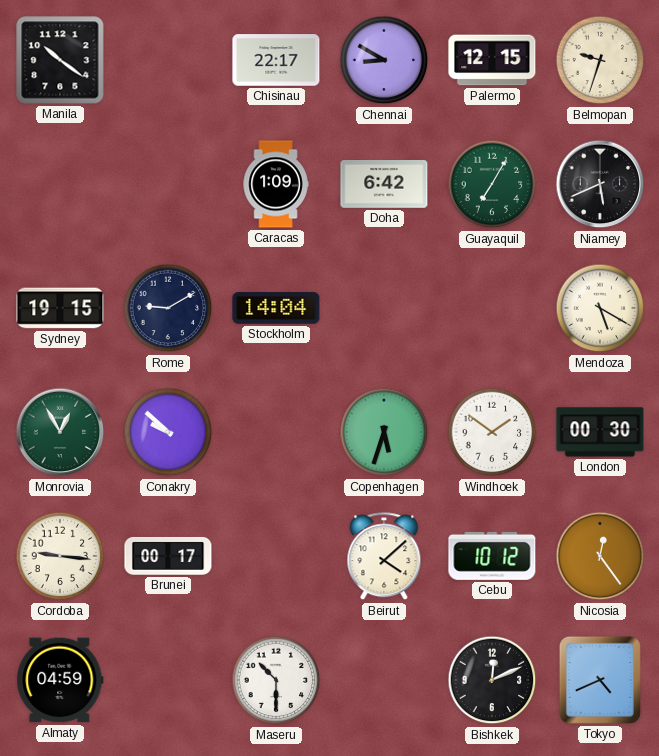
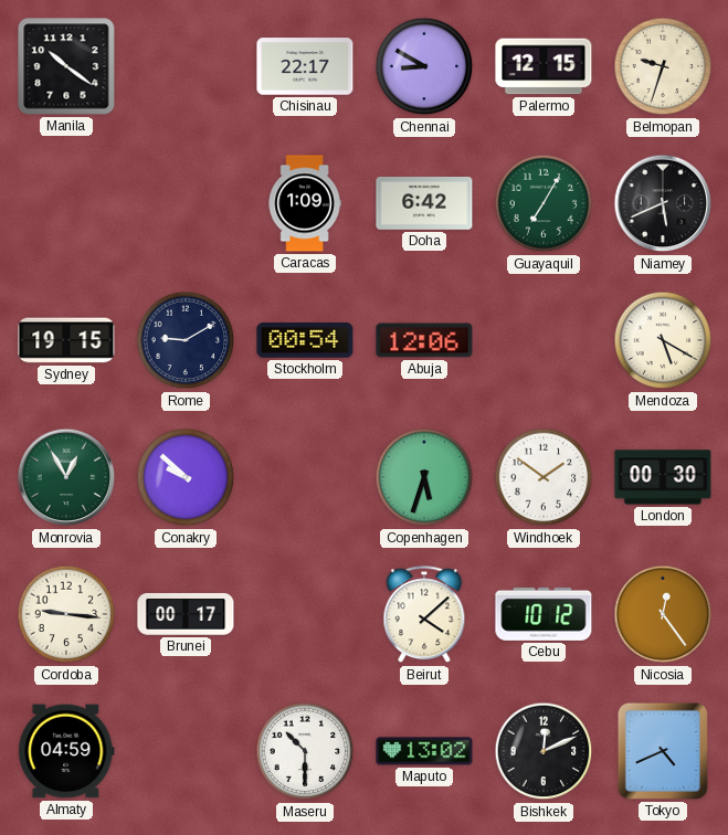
Stockholm: 14:04 -> 00:54 (305, 340)
Abuja: none -> 12:06 (424, 340)
Maputo: none -> 13:02 (424, 751)
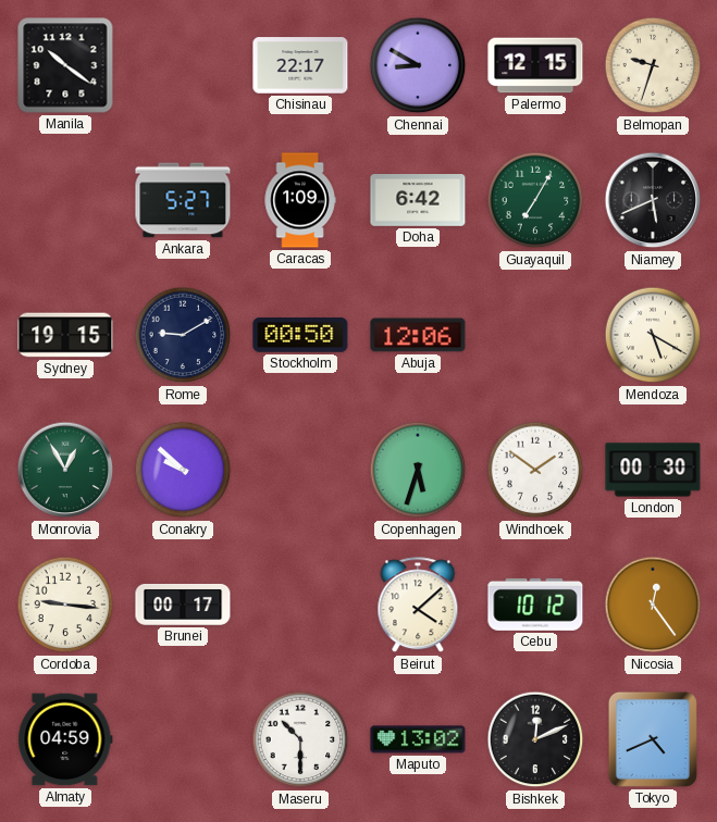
Ankara: none -> 5:27 (183, 200)
Stockholm: 00:54 -> 00:50 (300, 335)
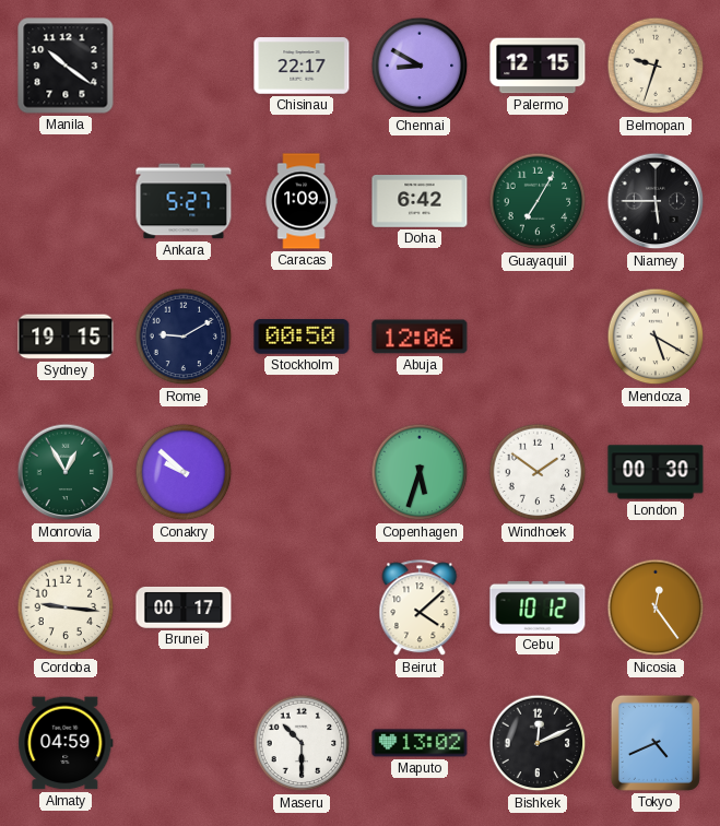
Niamey: 5:41 -> 5:45 (656, 201)
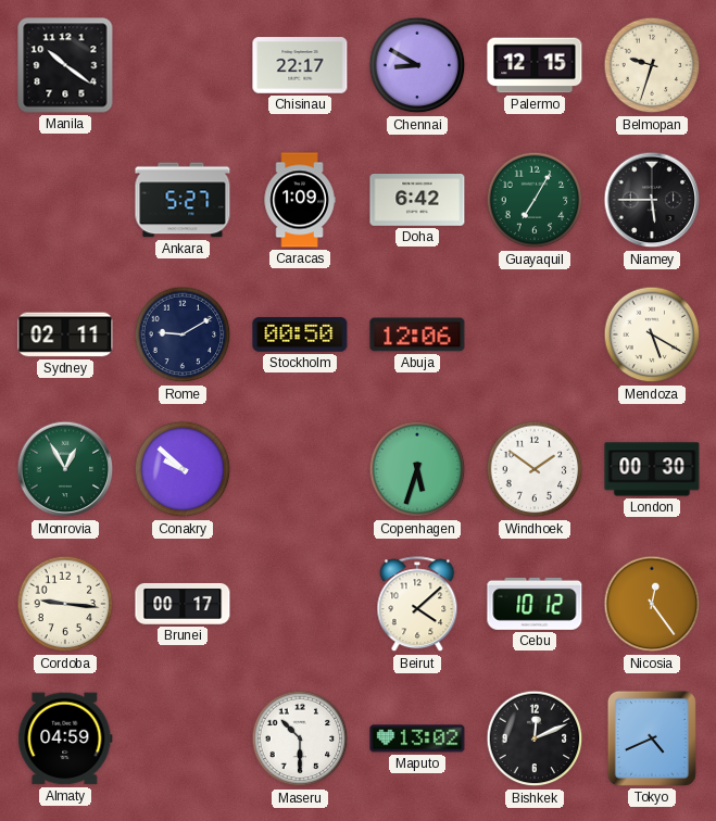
Sydney: 19:15 -> 02:11 (65, 334)
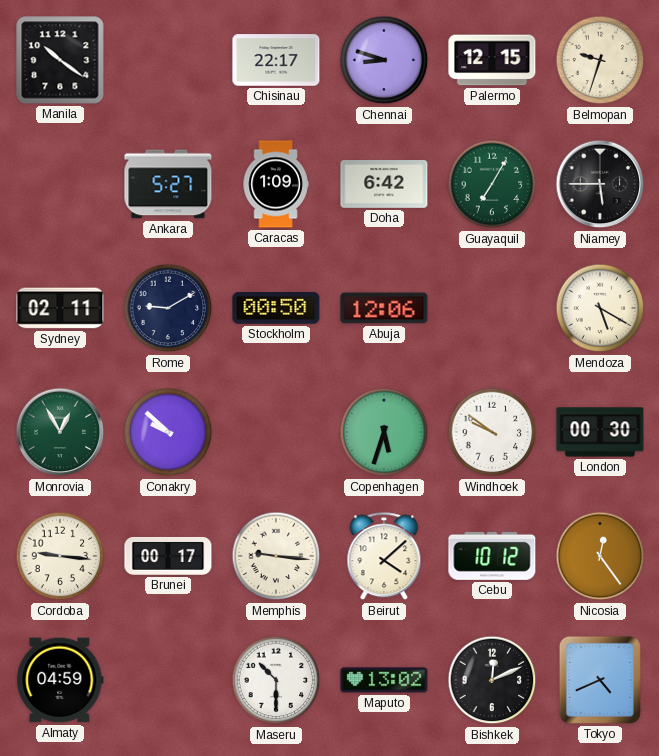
Chennai: 8:50 -> 8:48 (384, 60)
Windhoek: 1:51 -> 9:51 (492, 432)
Memphis: none -> 9:16 (276, 556)
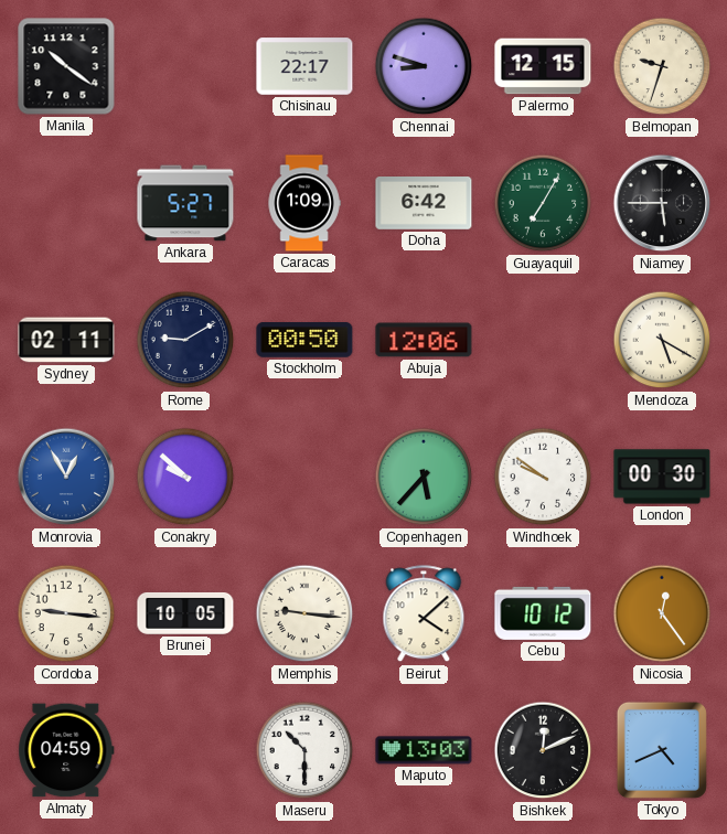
Monrovia dial: green -> blue (66, 477)
Copenhagen: 5:33 -> 5:37 (424, 477)
Brunei: 00:17 -> 10:05 (185, 613)
Maputo: 13:02 -> 13:03 (424, 750)
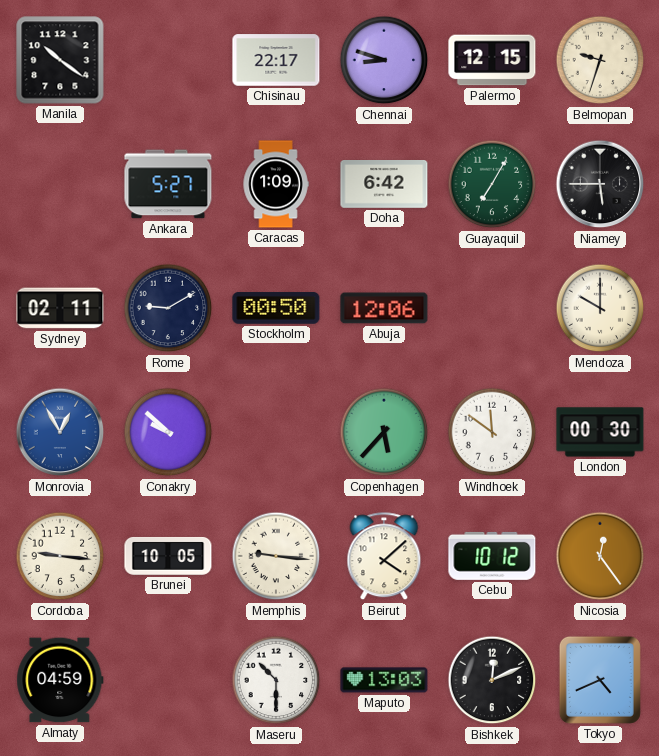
Mendoza: 5:20 -> 10:00 (600, 308)
Windhoek: 9:51 -> 11:51 (492, 432)
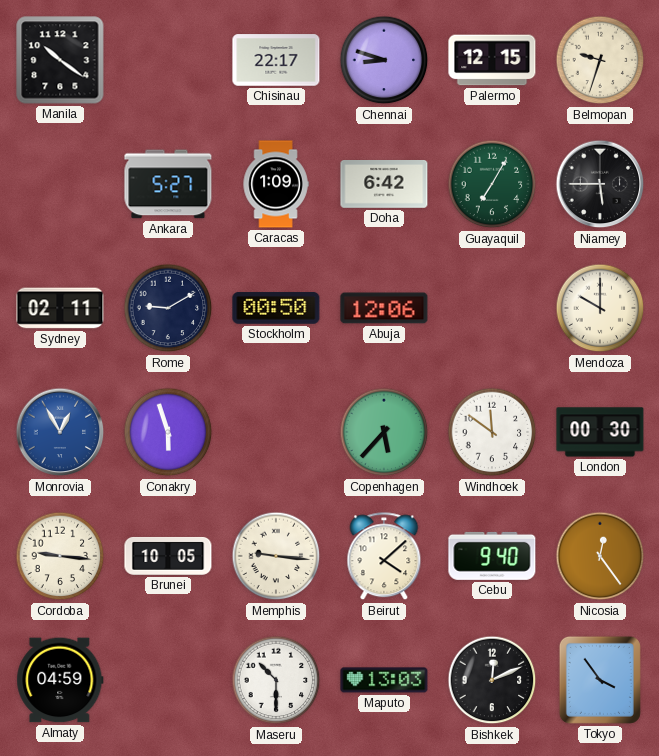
Conakry: 9:52 -> 5:57 (168, 432)
Cebu: 10:12 -> 9:40 (492, 556)
Tokyo: 4:41 -> 3:54 (600, 680)
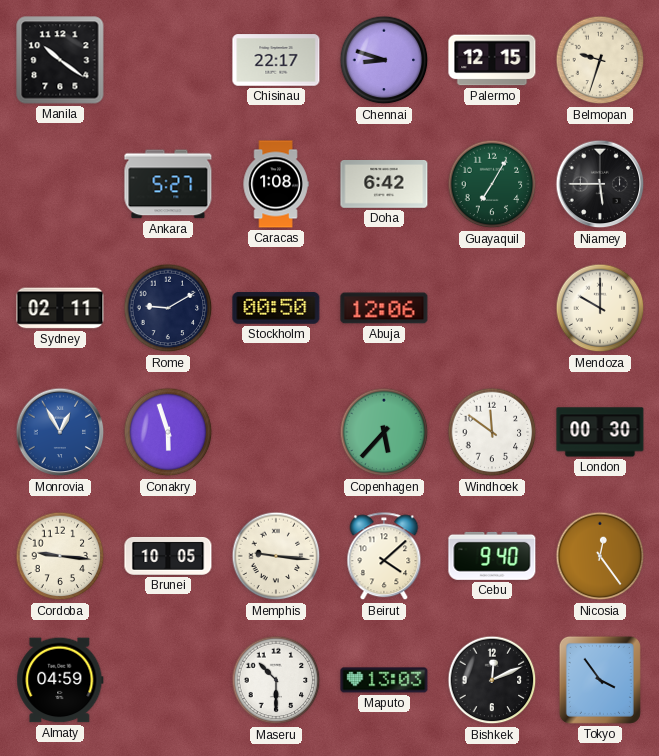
Caracas: 1:09 -> 1:08 (276, 184)
